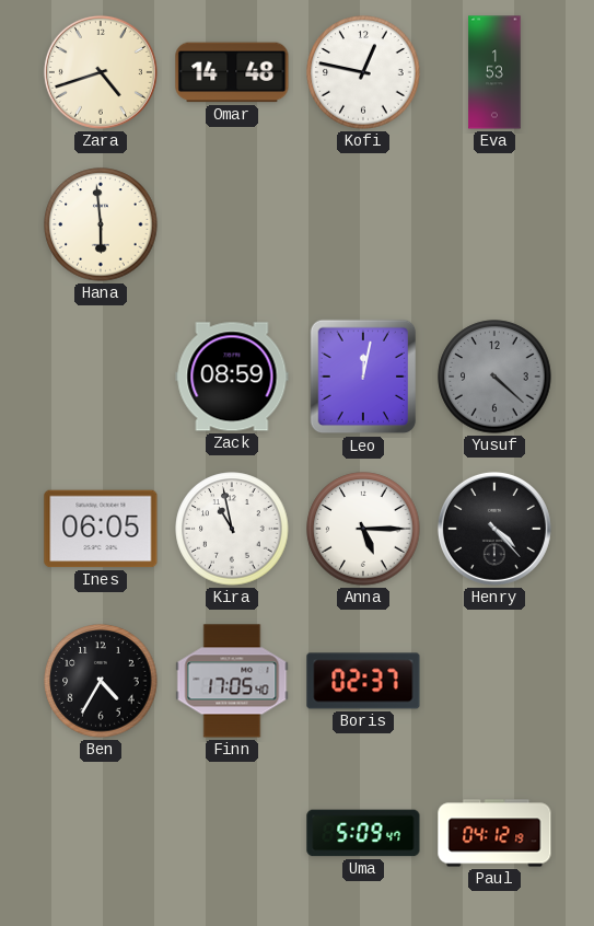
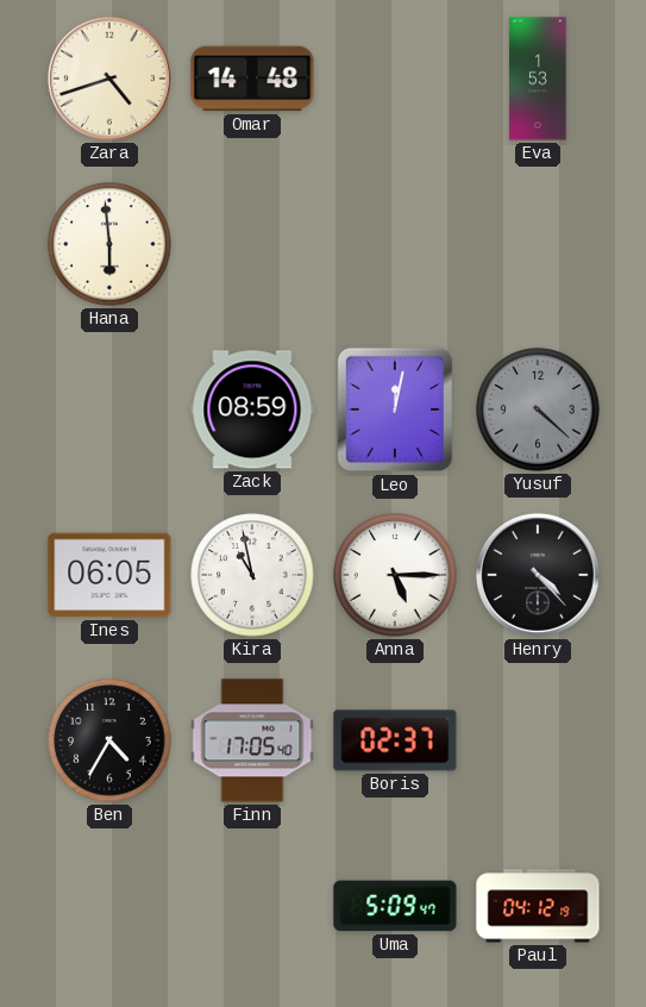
Kofi: 12:47 -> none (363, 72)
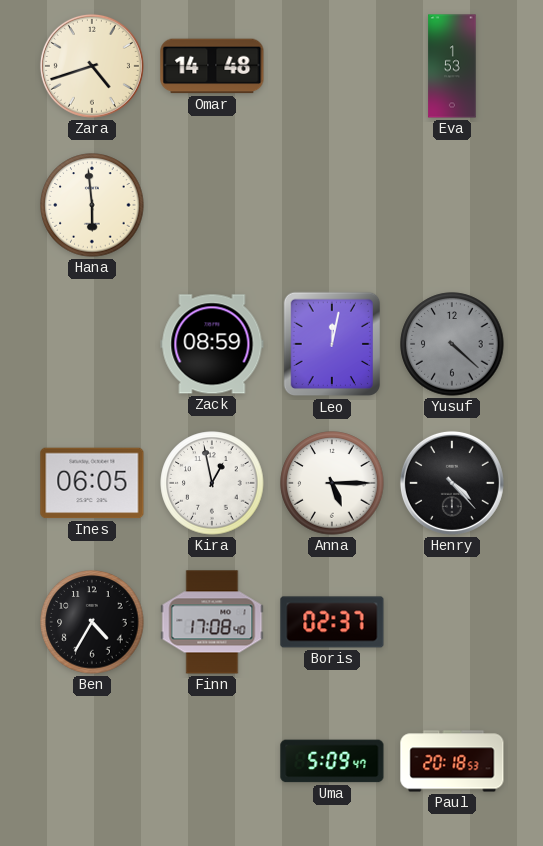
Kira: 10:58 -> 12:58 (212, 483)
Finn: 17:05 -> 17:08 (212, 622)
Paul: 04:12 -> 20:18 (452, 761)
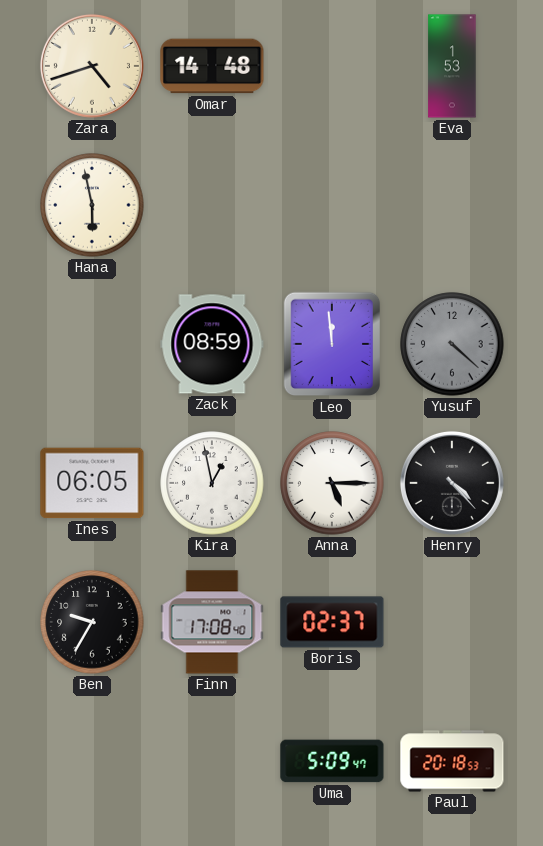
Hana: 5:59 -> 5:58 (92, 205)
Leo: 12:02 -> 11:59 (332, 344)
Ben: 4:35 -> 9:35 (92, 622)
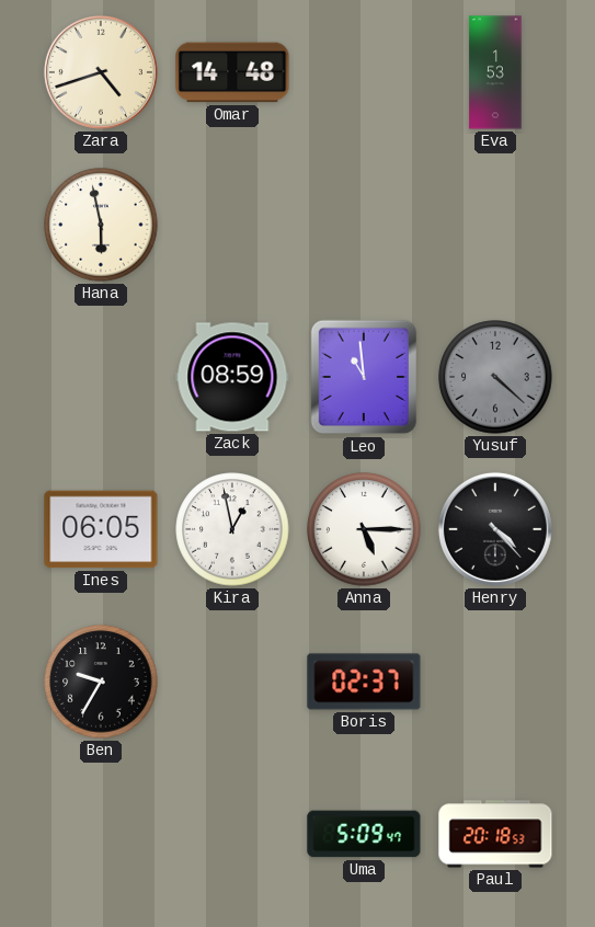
Leo: 11:59 -> 10:59 (364, 377)
Finn: 17:08 -> none (212, 622)
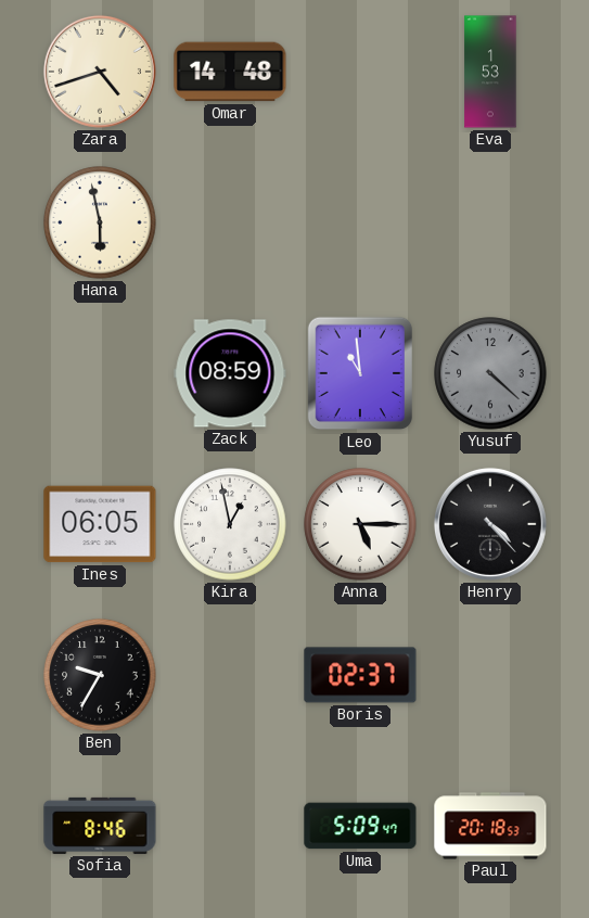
Sofia: none -> 8:46 (100, 826)
